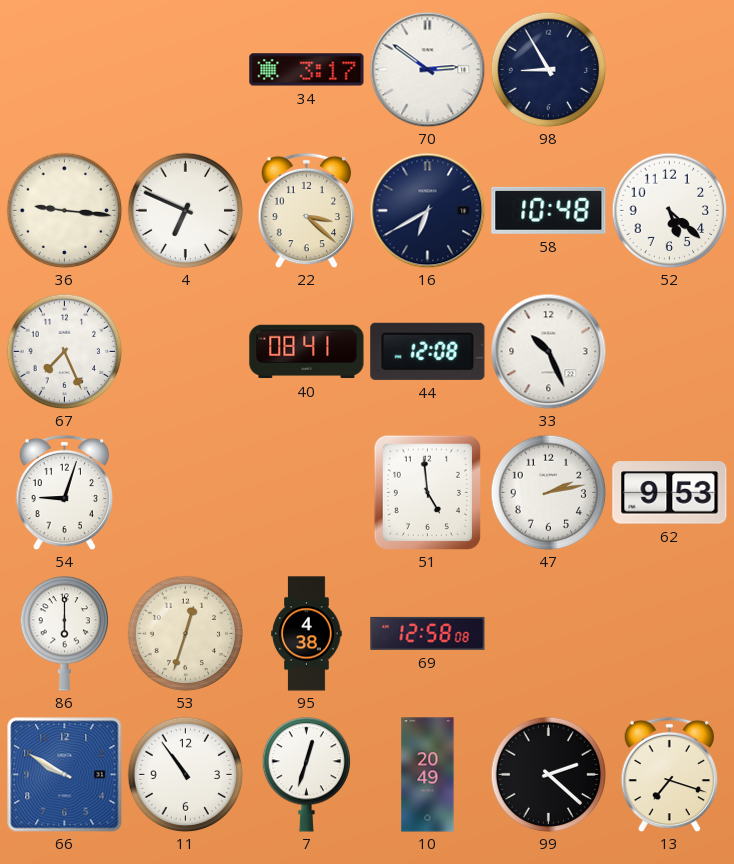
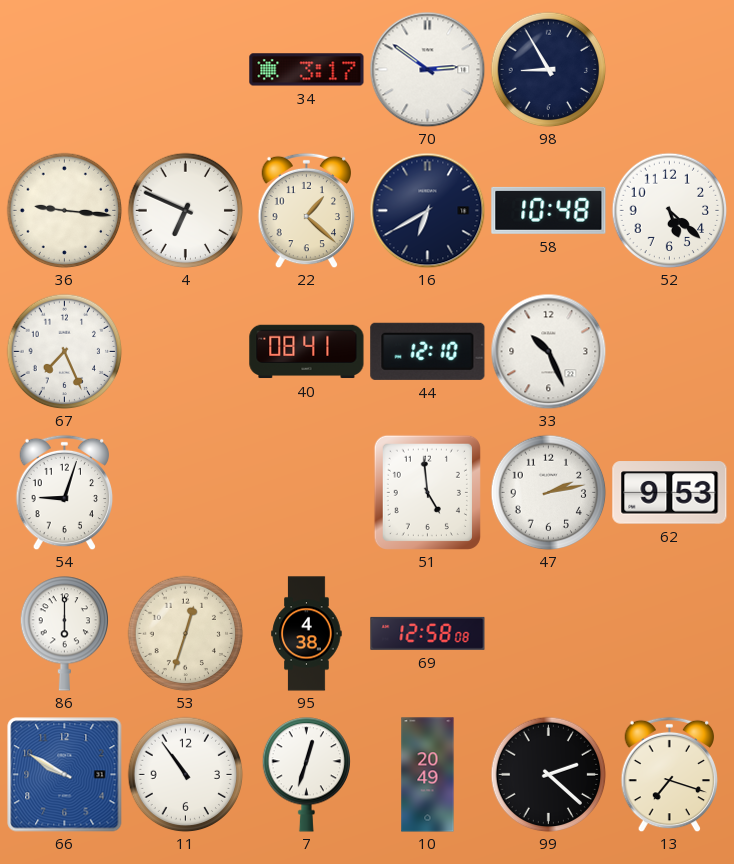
22: 3:22 -> 1:22 (307, 210)
44: 12:08 -> 12:10 (428, 351)
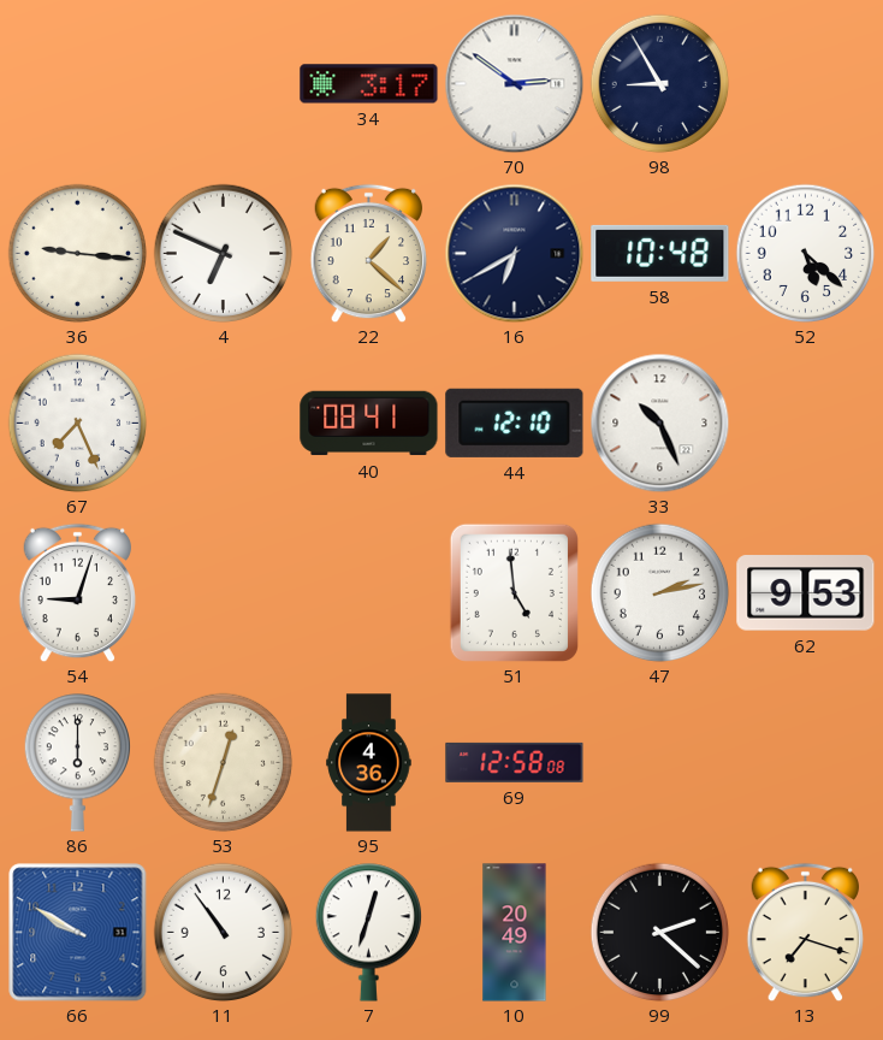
95: 4:38 -> 4:36 (369, 763)
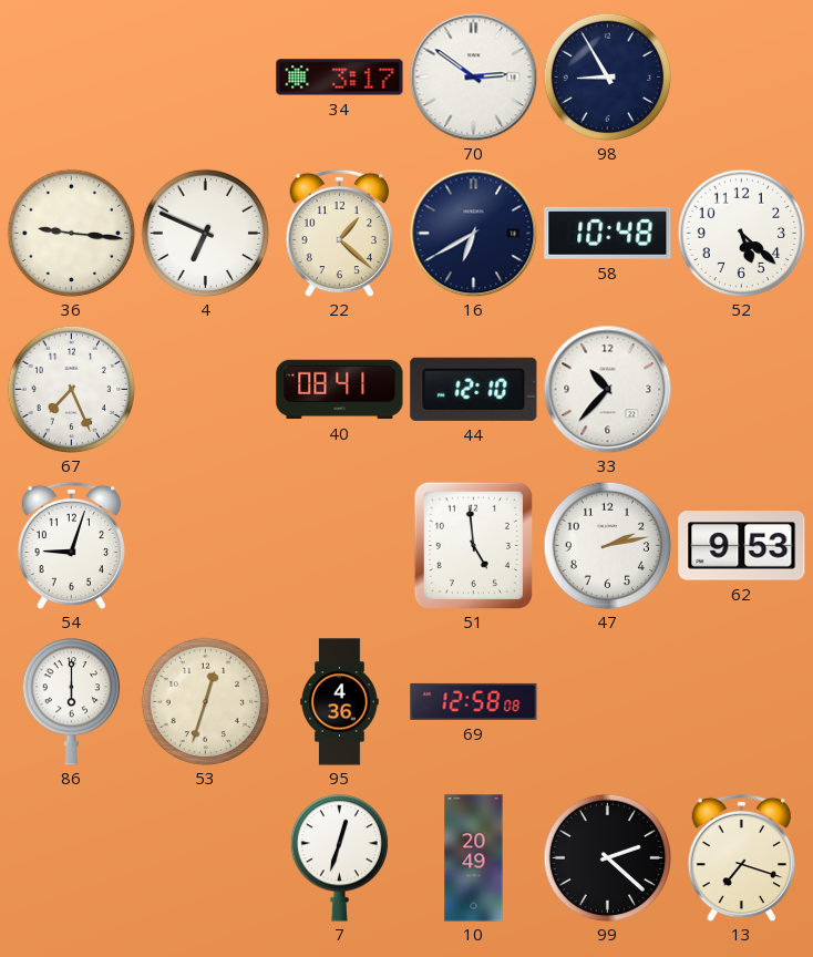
33: 10:26 -> 10:37 (607, 389)
66: 9:50 -> none (78, 933)
11: 10:54 -> none (223, 932)
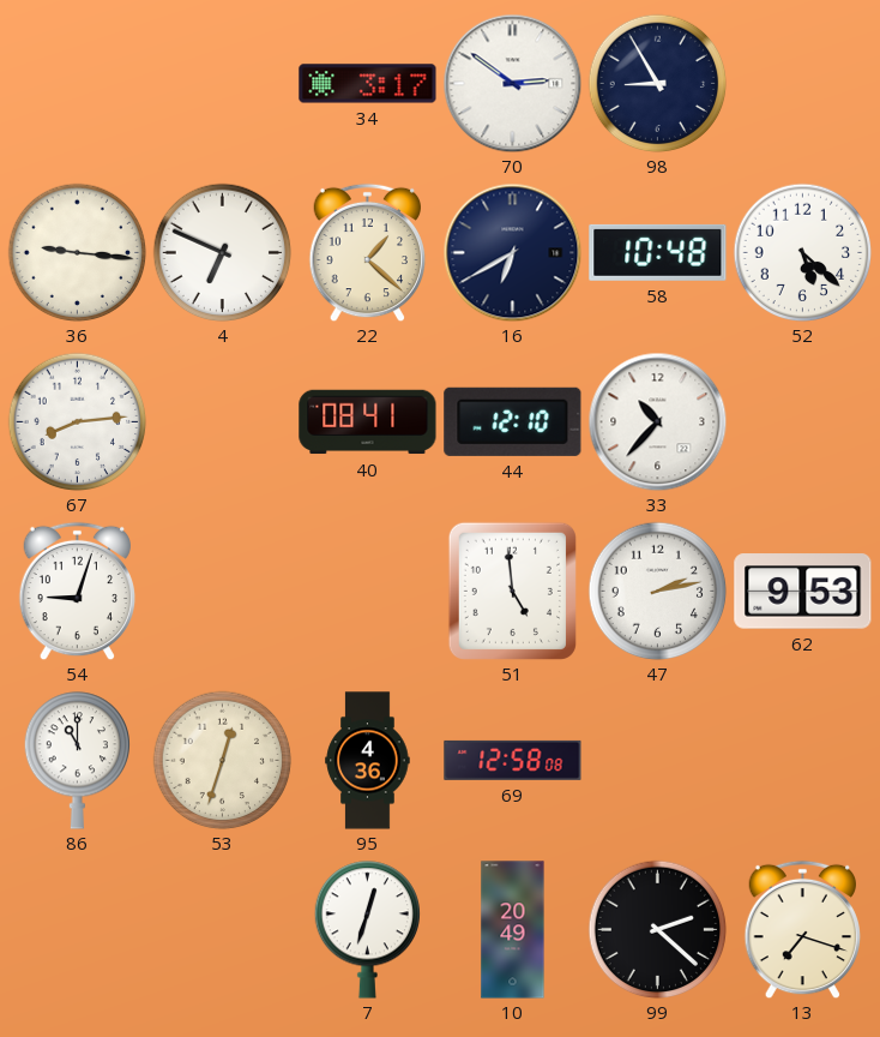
67: 7:26 -> 8:14 (77, 421)
86: 6:00 -> 11:00 (77, 761)
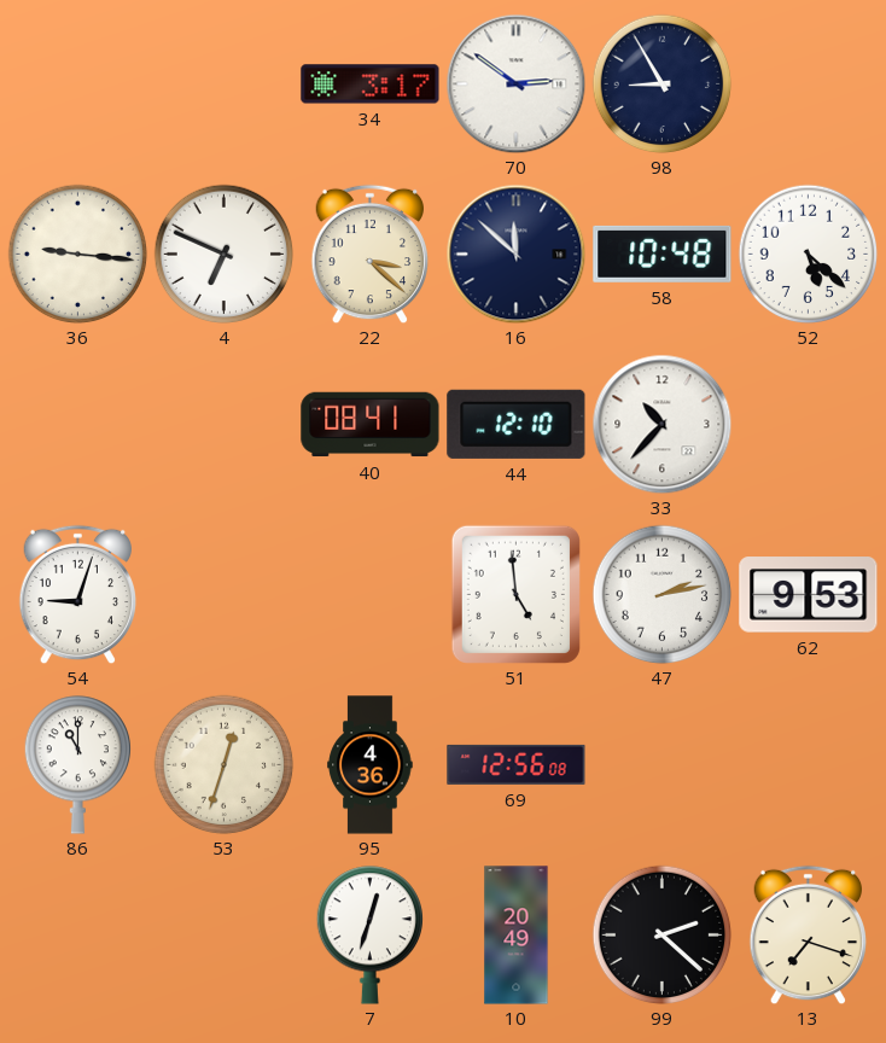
22: 1:22 -> 3:22 (371, 254)
16: 6:40 -> 11:52 (515, 254)
67: 8:14 -> none (77, 421)
69: 12:58 -> 12:56 (517, 764)
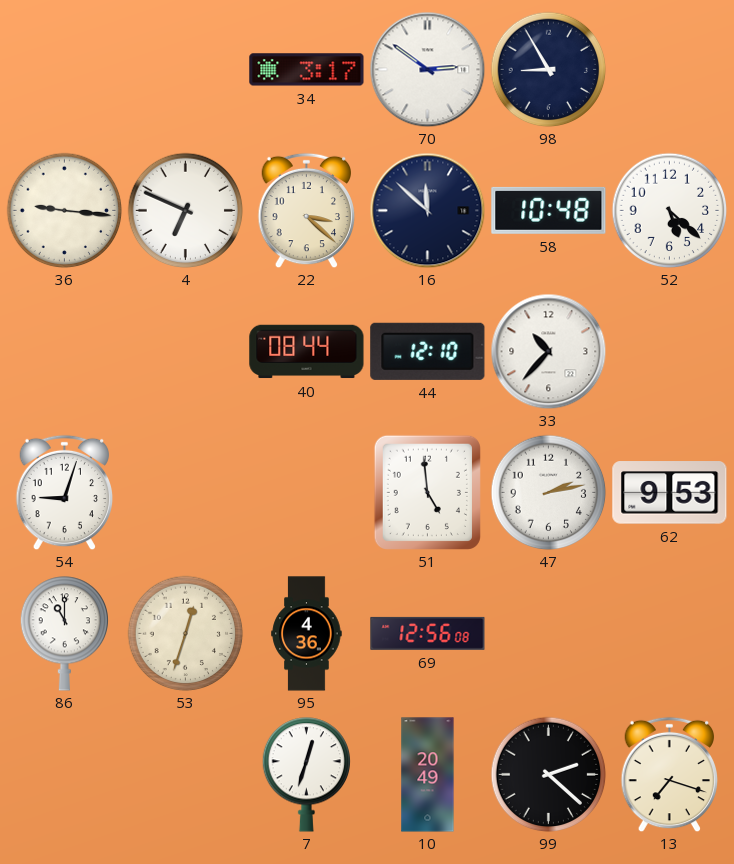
40: 08:41 -> 08:44 (307, 352)
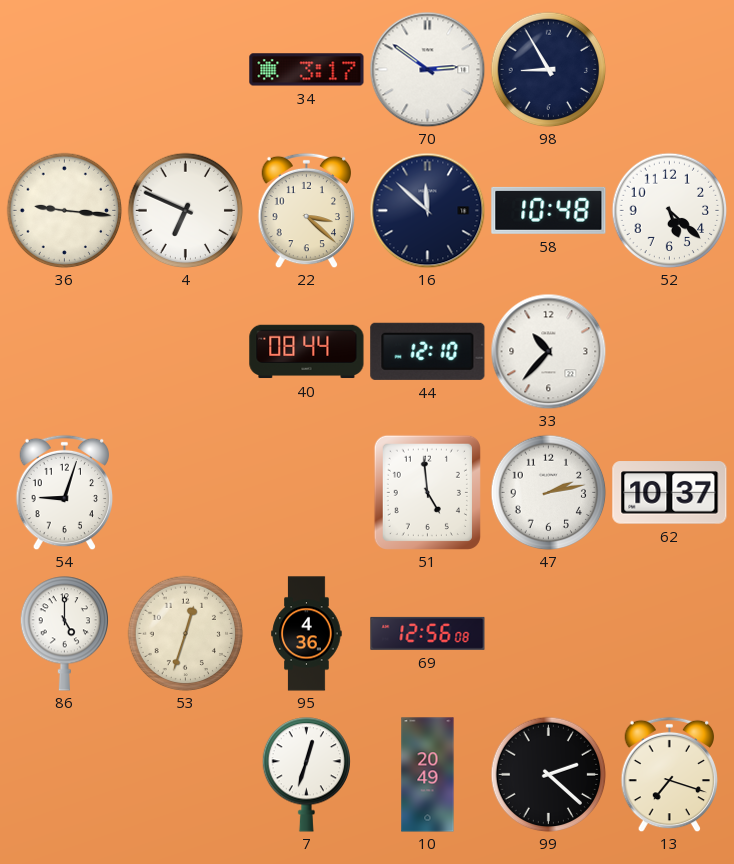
62: 9:53 -> 10:37 (670, 493)
86: 11:00 -> 5:00 (64, 634)
